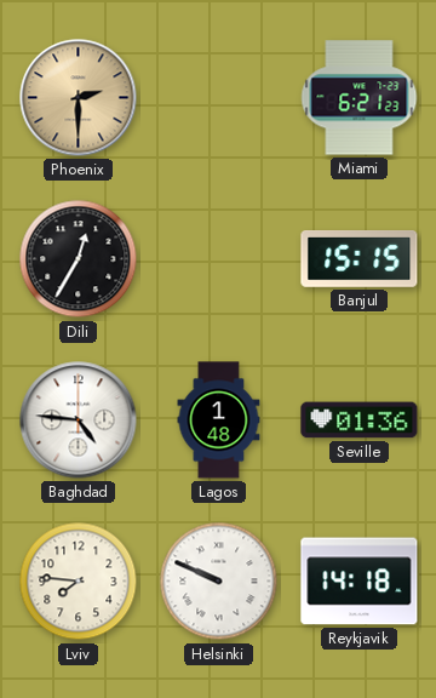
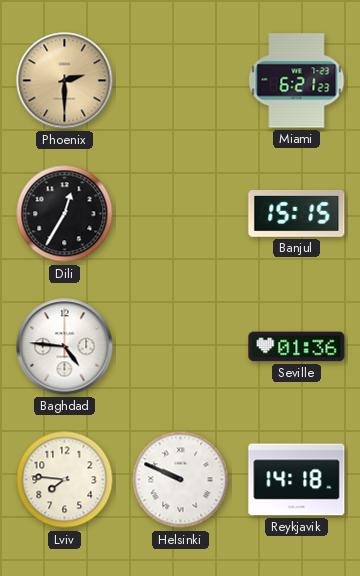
Lagos: 1:48 -> none (219, 420)
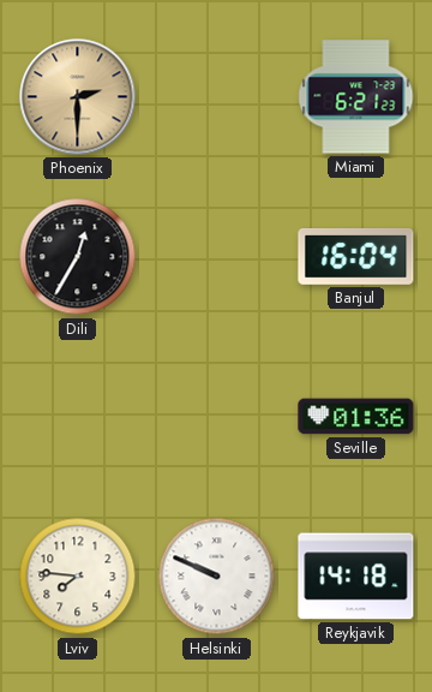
Banjul: 15:15 -> 16:04 (356, 257)
Baghdad: 4:46 -> none (65, 347)
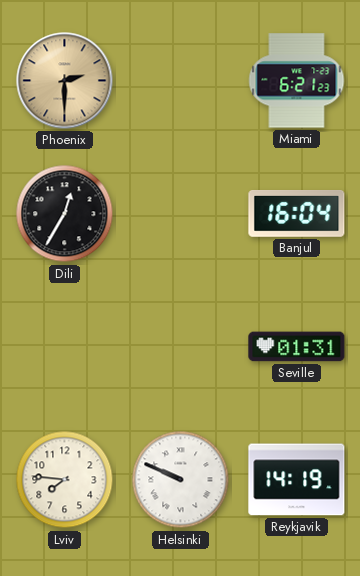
Seville: 01:36 -> 01:31 (297, 347)
Reykjavik: 14:18 -> 14:19 (297, 480)
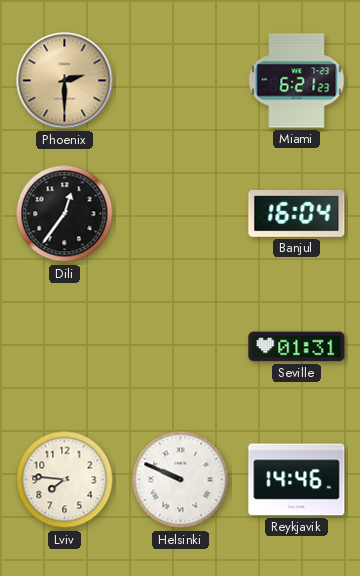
Dili: 12:35 -> 12:36 (65, 214)
Reykjavik: 14:19 -> 14:46 (297, 480)
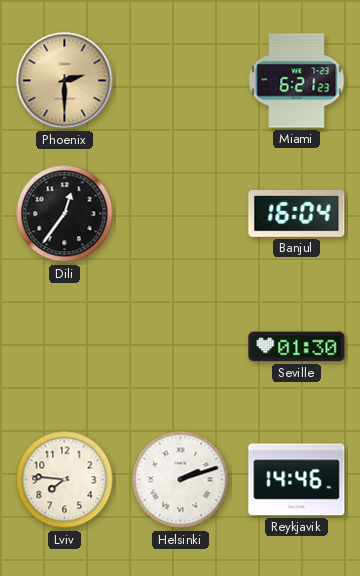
Seville: 01:31 -> 01:30 (297, 347)
Helsinki: 9:49 -> 2:12 (181, 480)
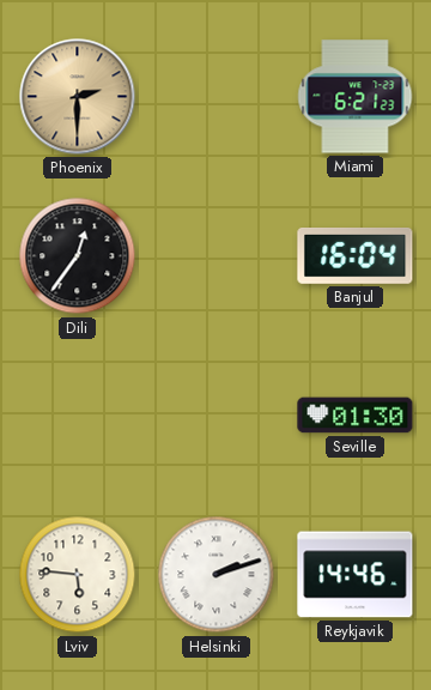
Lviv: 7:46 -> 5:46 (78, 575)
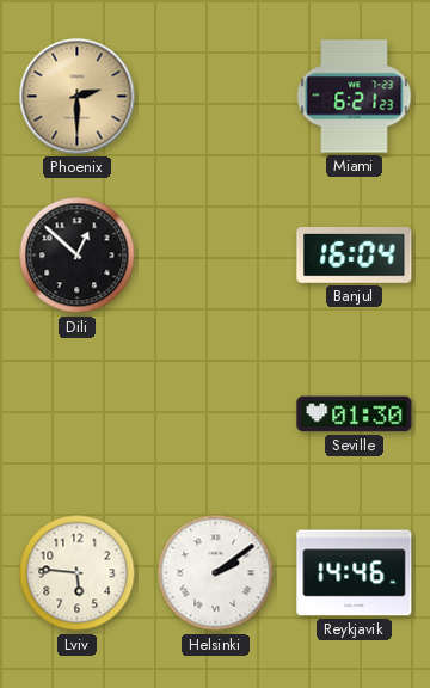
Dili: 12:36 -> 12:52 (78, 256)
Helsinki: 2:12 -> 2:09 (216, 573)
